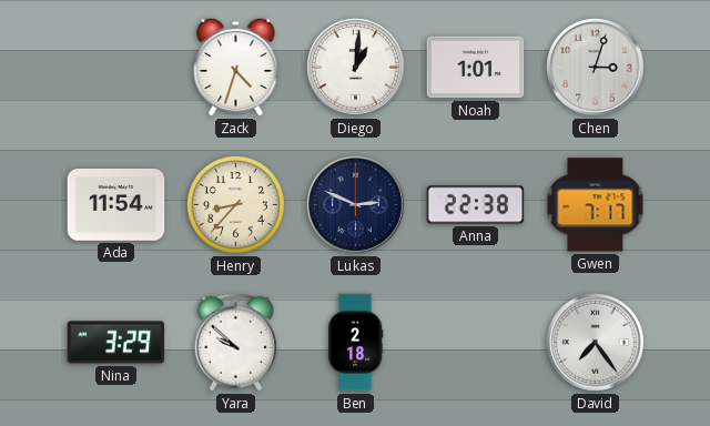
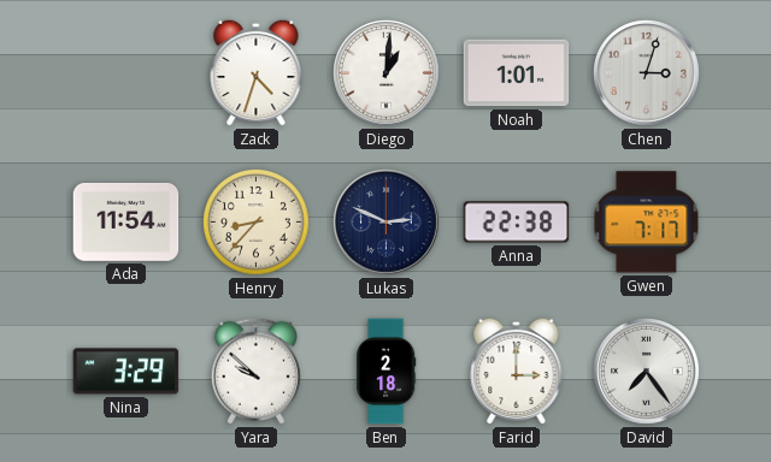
Farid: none -> 3:00 (517, 371)
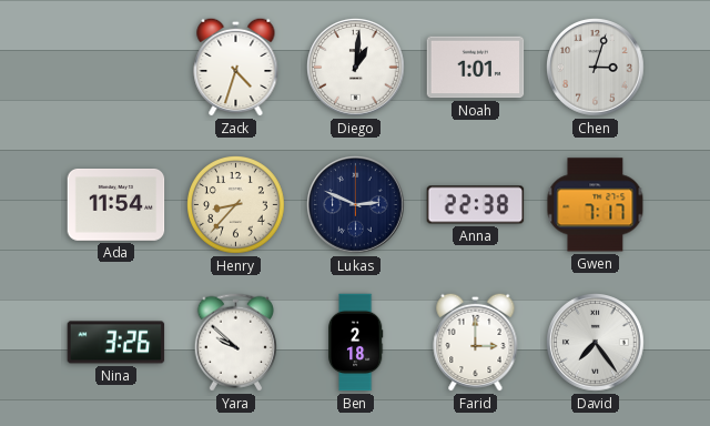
Nina: 3:29 -> 3:26 (116, 343)
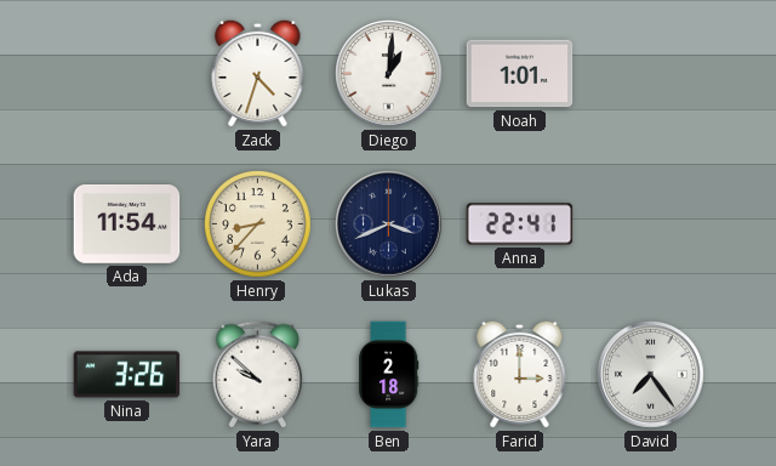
Chen: 3:03 -> none (596, 68)
Lukas: 2:49 -> 3:41 (389, 225)
Anna: 22:38 -> 22:41 (520, 225)
Gwen: 7:17 -> none (596, 205)
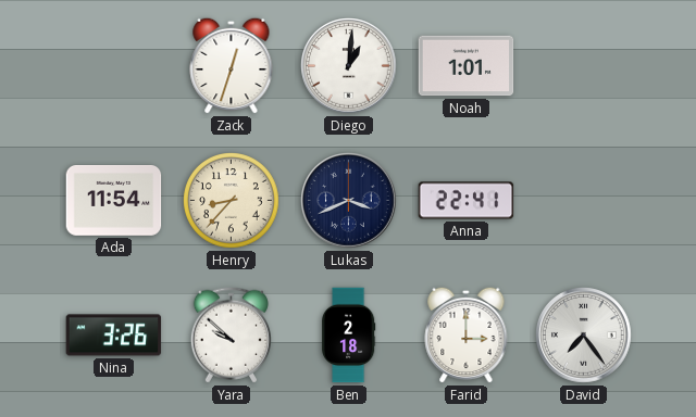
Zack: 4:33 -> 12:33 (232, 65)
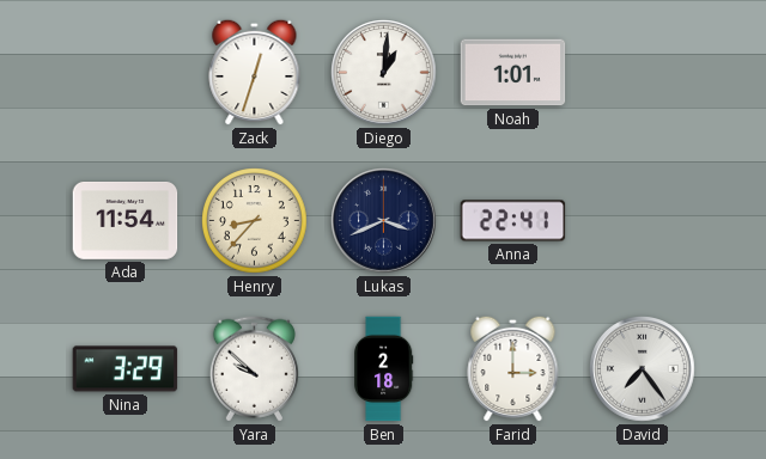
Nina: 3:26 -> 3:29 (126, 369)
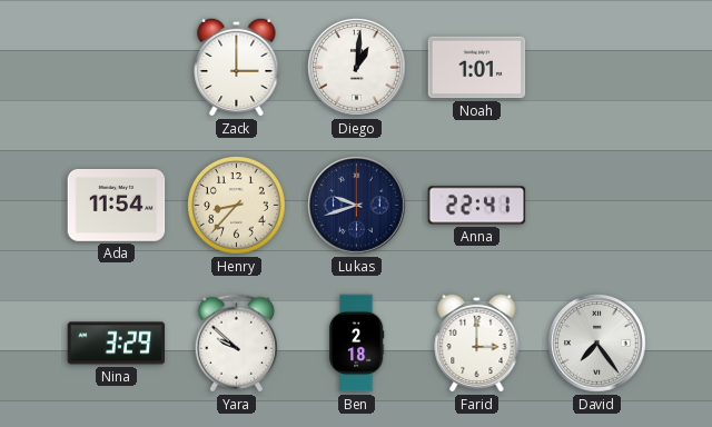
Zack: 12:33 -> 3:00 (237, 67)
Lukas: 3:41 -> 9:42 (357, 206)
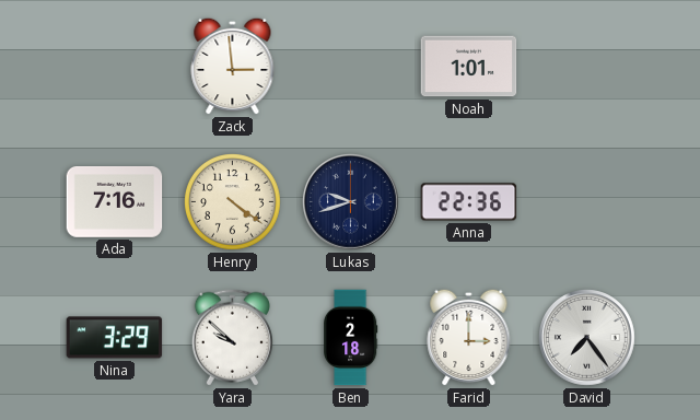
Zack: 3:00 -> 2:59 (233, 66)
Diego: 1:01 -> none (357, 68)
Ada: 11:54 -> 7:16 (115, 202)
Henry: 8:37 -> 4:21 (233, 202)
Anna: 22:41 -> 22:36 (469, 202)
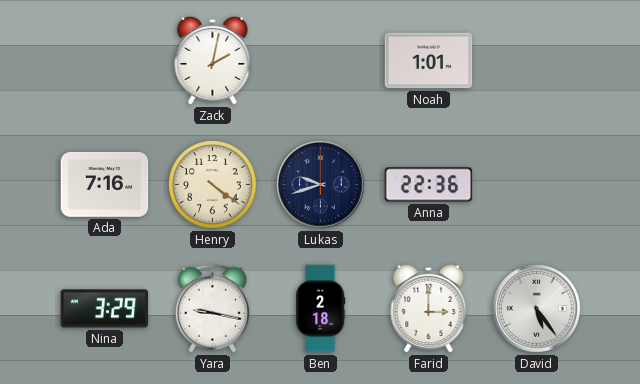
Zack: 2:59 -> 2:02 (213, 60)
Yara: 9:52 -> 9:17 (212, 309)
David: 7:24 -> 5:24 (537, 309)
